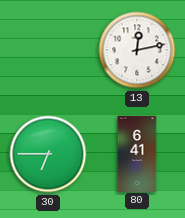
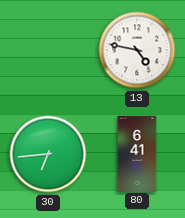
13: 12:13 -> 4:47 (137, 50)
30: 6:45 -> 6:44 (48, 154)
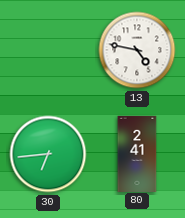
80: 6:41 -> 2:41 (137, 153)
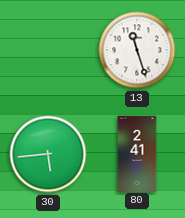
13: 4:47 -> 11:27 (137, 50)
30: 6:44 -> 5:44 (48, 154)
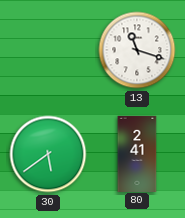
13: 11:27 -> 11:18 (137, 50)
30: 5:44 -> 5:39 (48, 154)
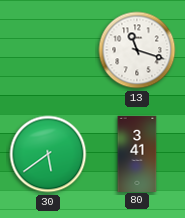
80: 2:41 -> 3:41 (137, 153)
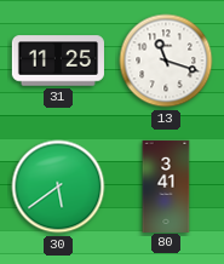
31: none -> 11:25 (58, 61)
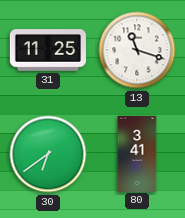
30: 5:39 -> 6:39 (48, 154)
